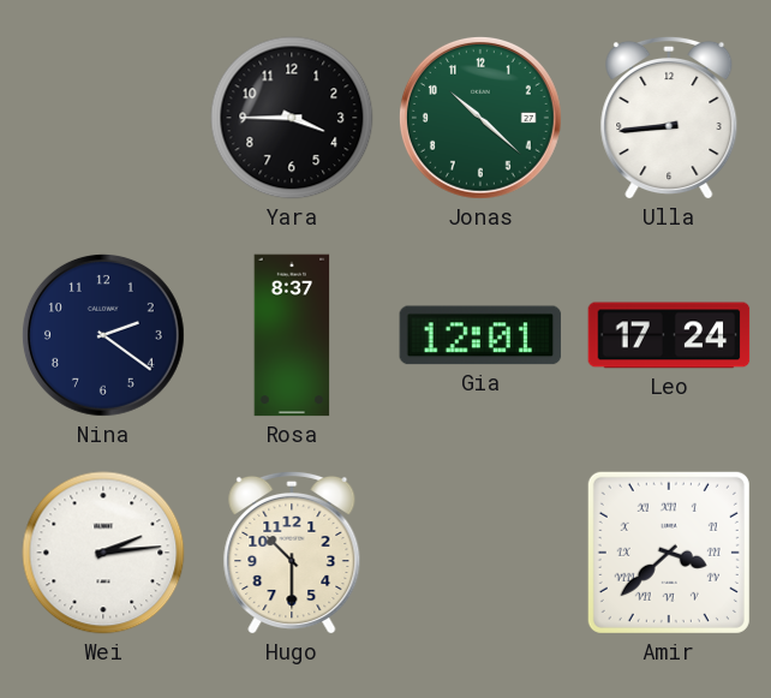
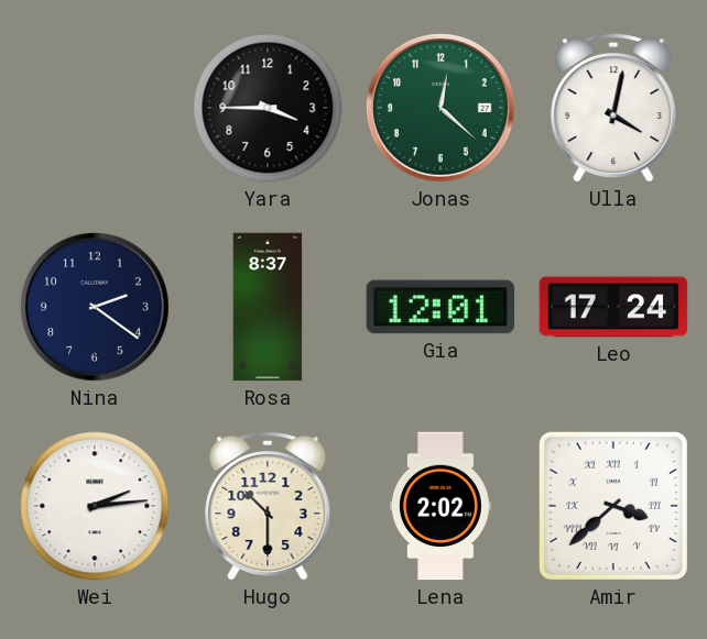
Jonas: 10:22 -> 12:22 (440, 108)
Ulla: 8:44 -> 4:02 (613, 108)
Lena: none -> 2:02 (440, 506)
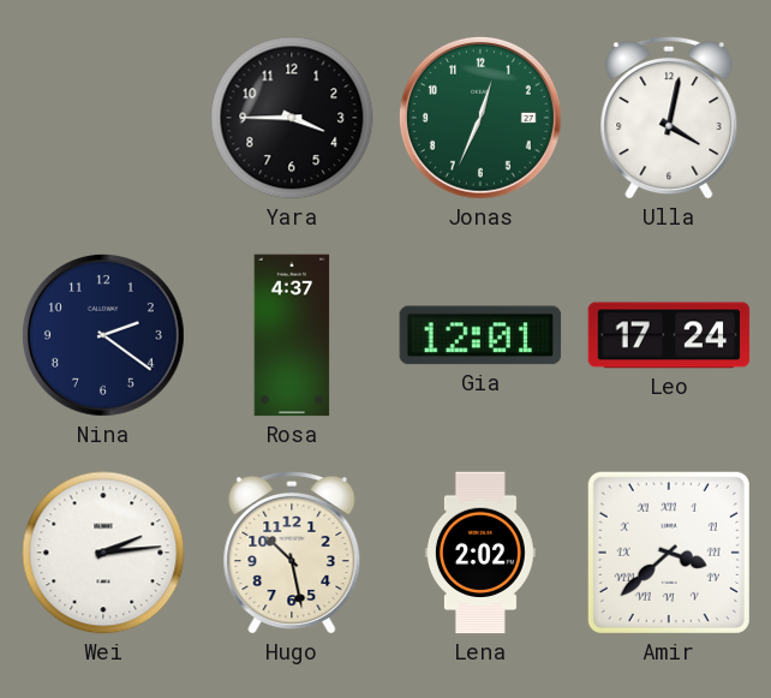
Jonas: 12:22 -> 12:34 (480, 118)
Rosa: 8:37 -> 4:37 (292, 335)
Hugo: 10:30 -> 10:28 (292, 553)
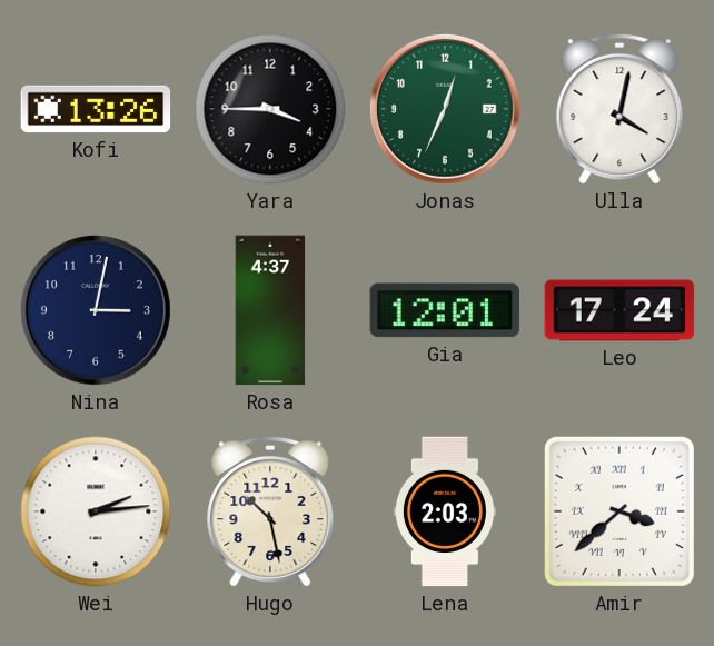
Kofi: none -> 13:26 (96, 109)
Nina: 2:21 -> 3:02 (96, 310)
Lena: 2:02 -> 2:03 (445, 511)
